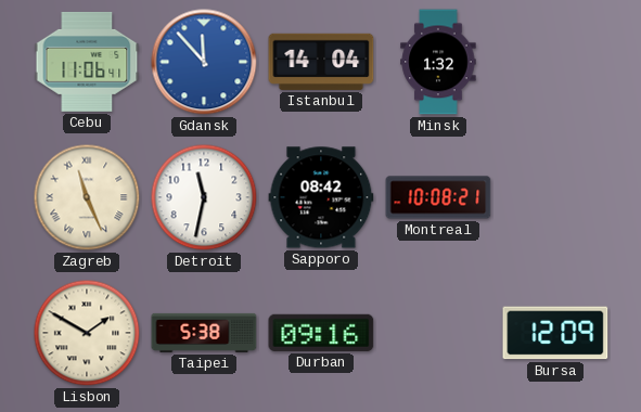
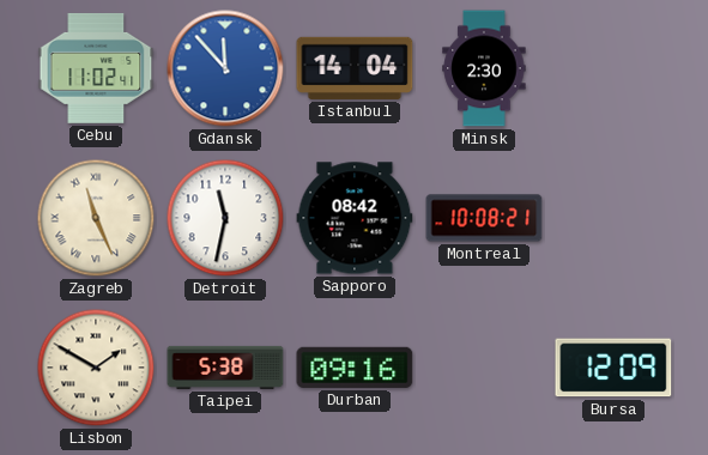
Cebu: 11:06 -> 11:02 (96, 68)
Minsk: 1:32 -> 2:30 (484, 68)
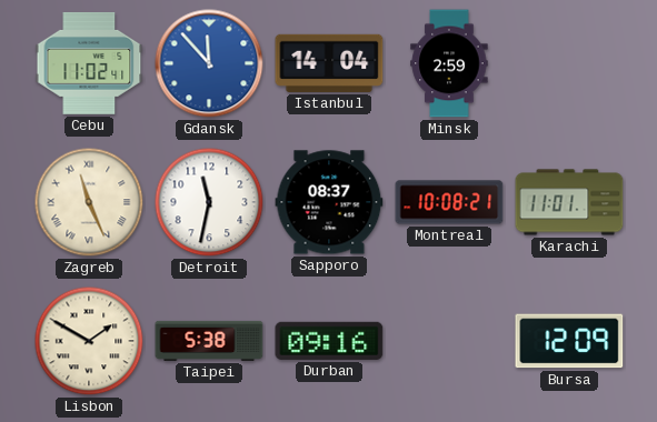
Minsk: 2:30 -> 2:59 (449, 63)
Sapporo: 08:42 -> 08:37 (329, 202)
Karachi: none -> 11:01 (569, 202)
